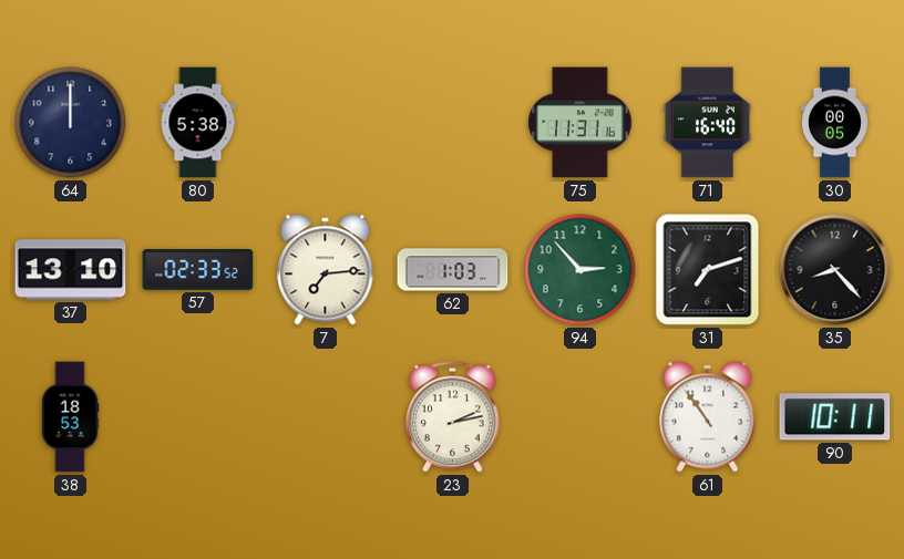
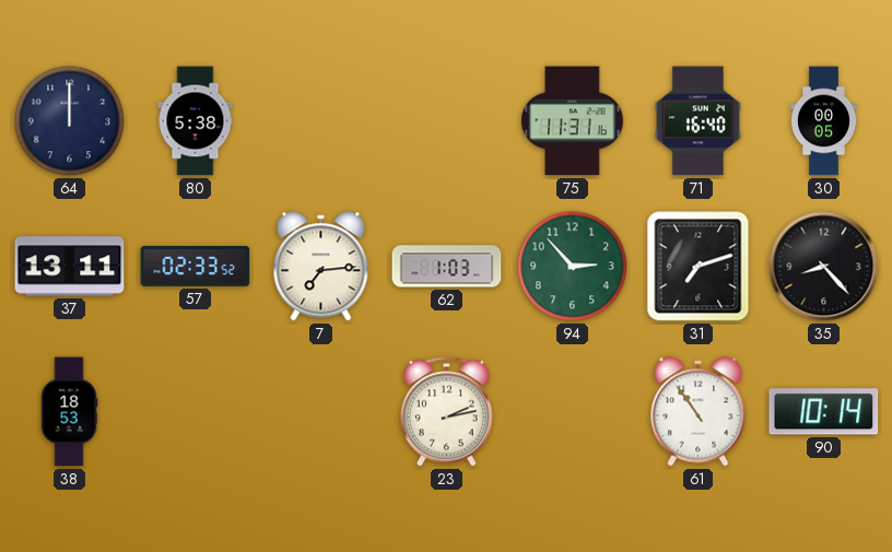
37: 13:10 -> 13:11 (70, 267)
90: 10:11 -> 10:14 (824, 412)
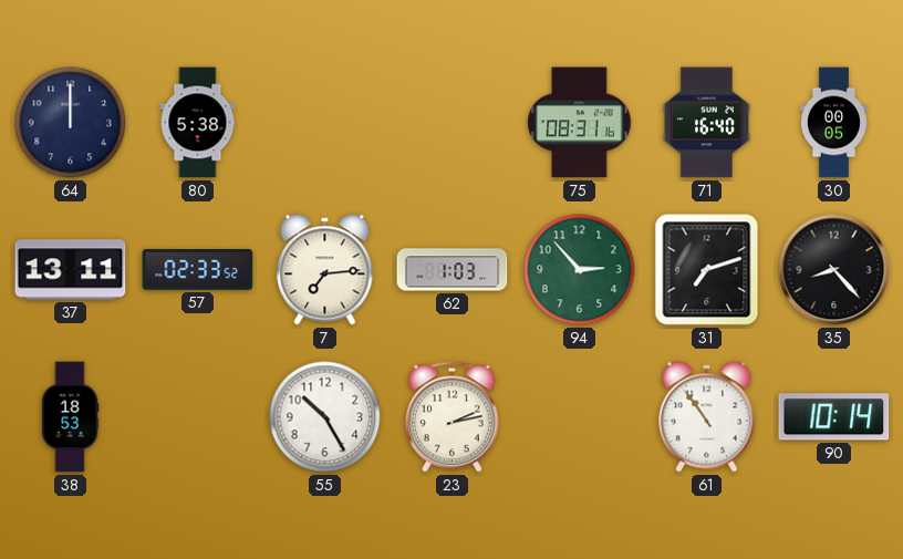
75: 11:31 -> 08:31 (580, 123)
55: none -> 10:25 (325, 417)
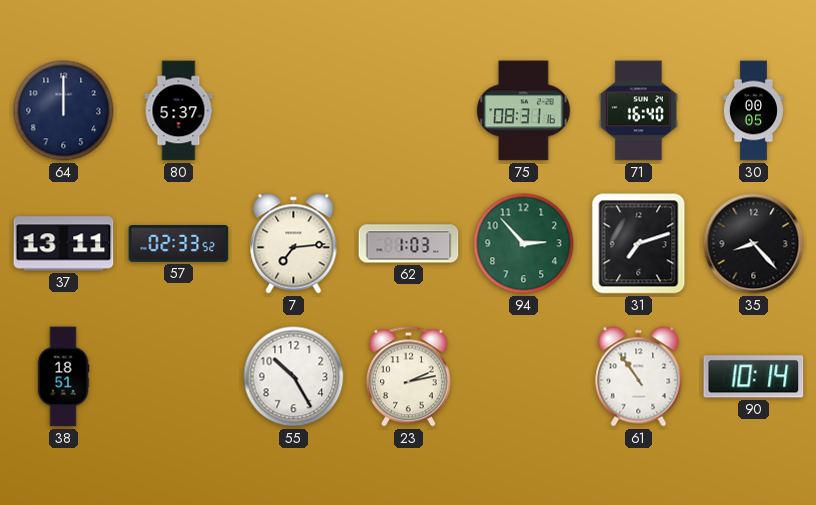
80: 5:38 -> 5:37 (179, 111)
38: 18:53 -> 18:51 (63, 377)
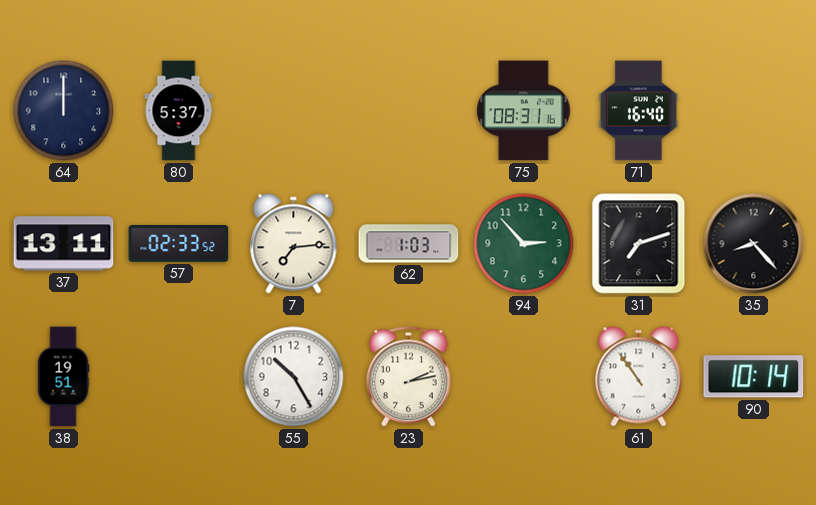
30: 00:05 -> none (753, 111)
38: 18:51 -> 19:51 (63, 377)
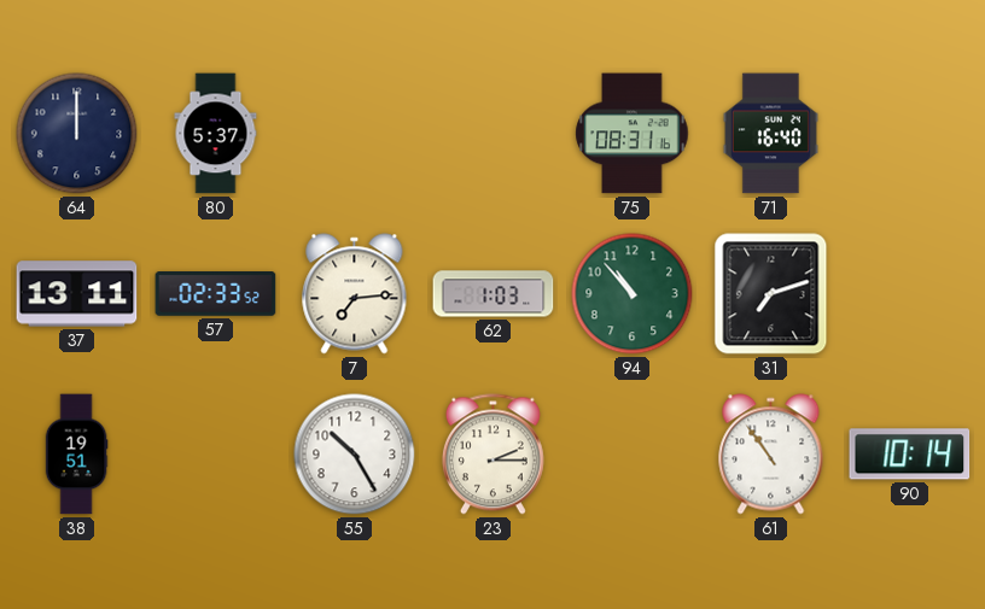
94: 2:53 -> 10:53 (633, 294)
35: 8:23 -> none (754, 244)
23: 2:13 -> 2:15 (492, 455)
